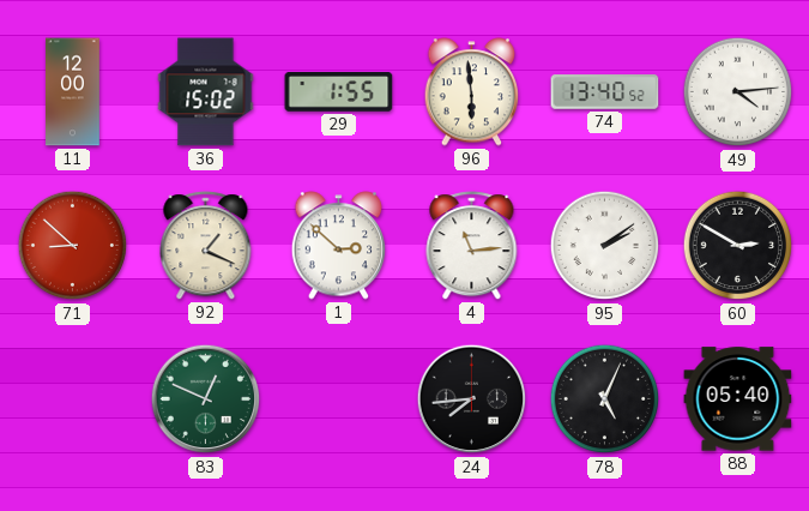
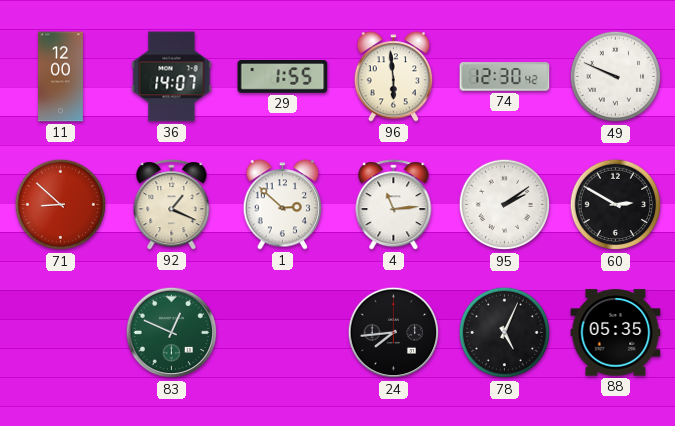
36: 15:02 -> 14:07 (172, 77)
74: 13:40 -> 12:30 (505, 77)
49: 4:14 -> 9:49 (616, 77)
88: 05:40 -> 05:35 (616, 333)
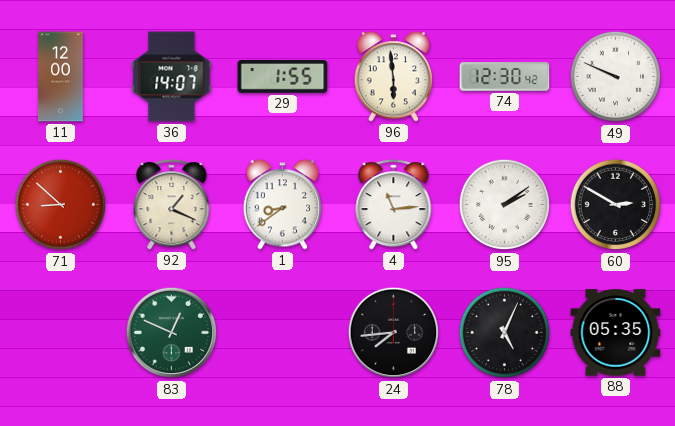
1: 2:52 -> 8:39 (283, 205)
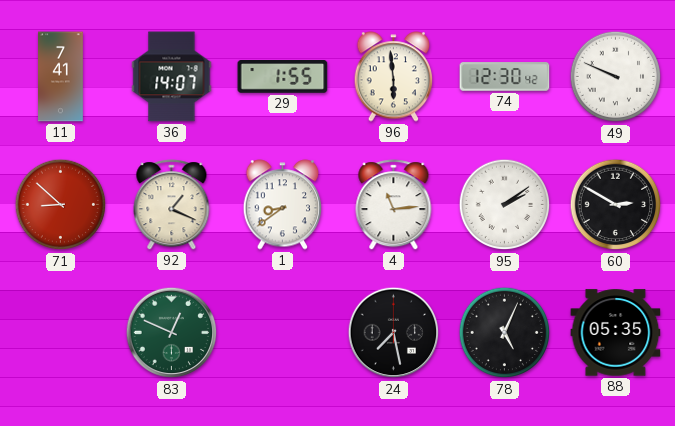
11: 12:00 -> 7:41 (61, 77)
24: 7:44 -> 7:28 (394, 333)
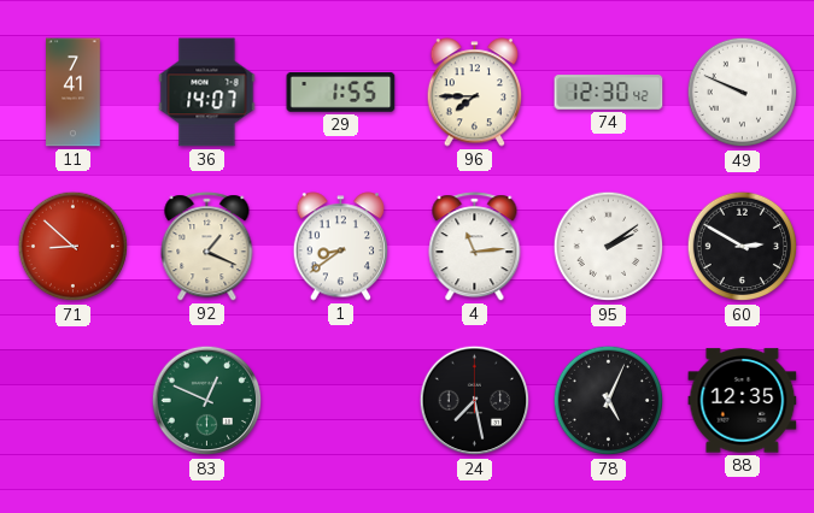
96: 5:59 -> 7:45 (475, 93)
88: 05:35 -> 12:35 (743, 401)
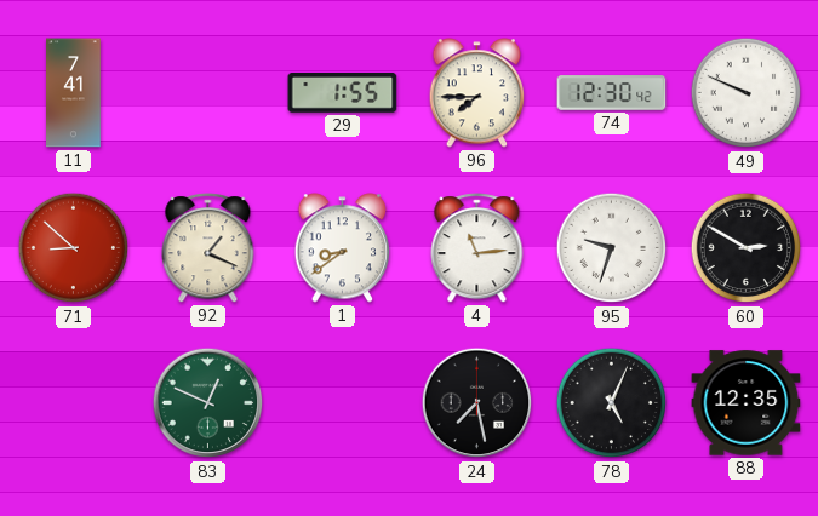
36: 14:07 -> none (207, 93)
95: 2:09 -> 9:33 (612, 248)
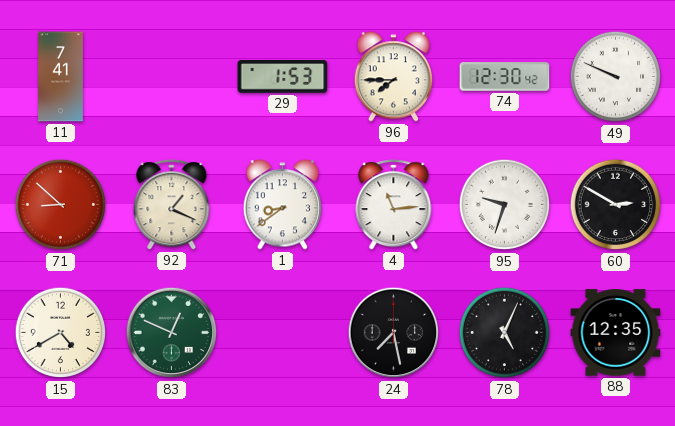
29: 1:55 -> 1:53 (283, 77)
15: none -> 4:40 (61, 333)
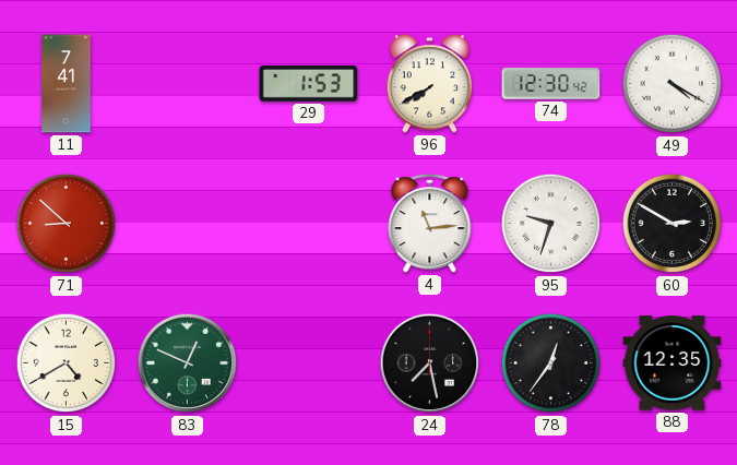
96: 7:45 -> 7:40 (430, 84)
49: 9:49 -> 4:20 (673, 84)
92: 1:19 -> none (172, 205)
1: 8:39 -> none (283, 205)
78: 5:04 -> 12:36 (551, 363)
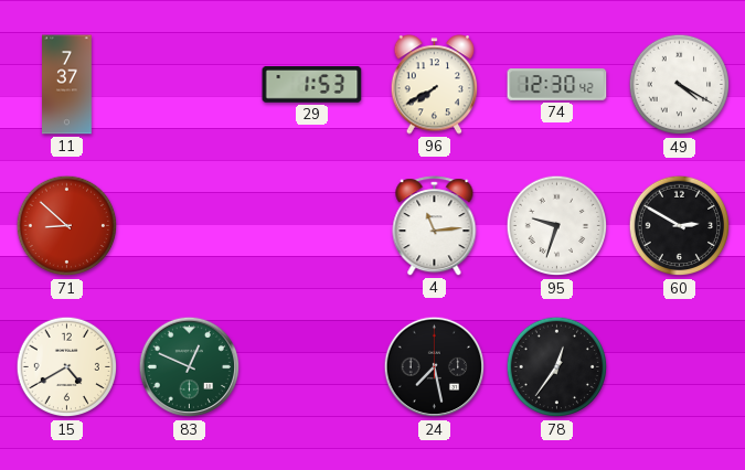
11: 7:41 -> 7:37 (67, 85)
88: 12:35 -> none (673, 363)
